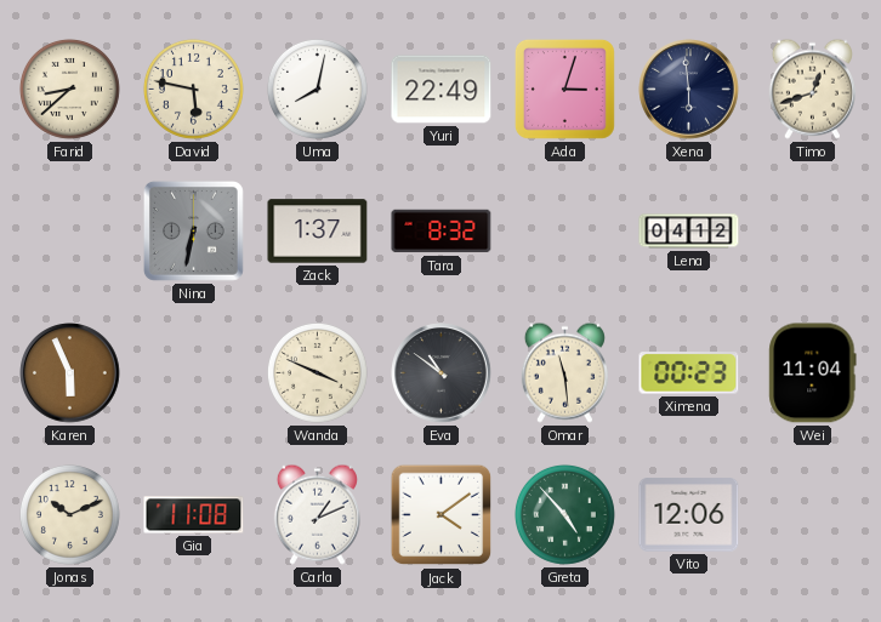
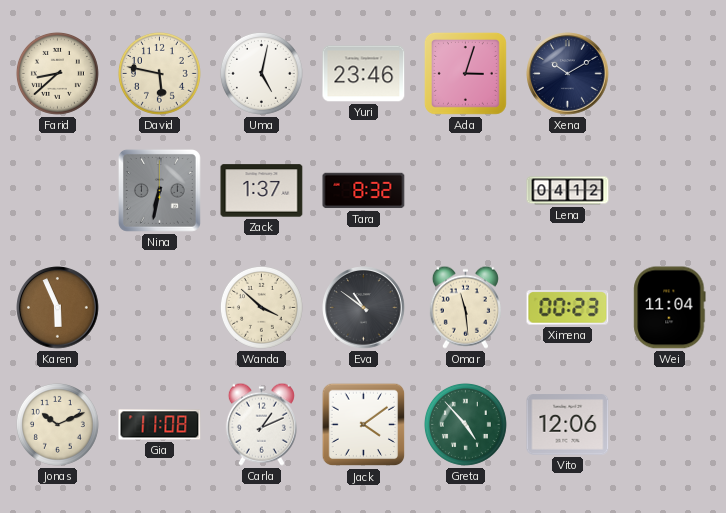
Uma: 8:02 -> 5:02 (261, 73)
Yuri: 22:49 -> 23:46 (364, 74)
Xena: 5:59 -> 10:10 (568, 74)
Timo: 12:42 -> none (812, 89)
Wanda: 3:49 -> 3:52 (261, 307)
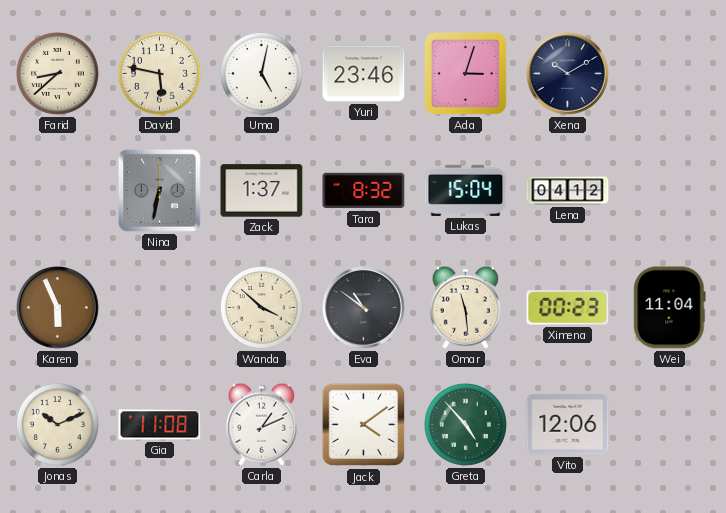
Lukas: none -> 15:04 (466, 190)
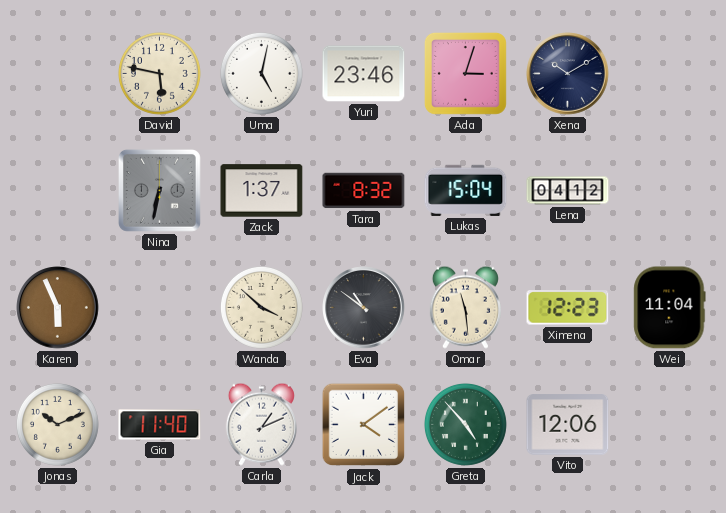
Farid: 8:38 -> none (57, 73)
Ximena: 00:23 -> 12:23 (568, 308)
Gia: 11:08 -> 11:40 (160, 425)
